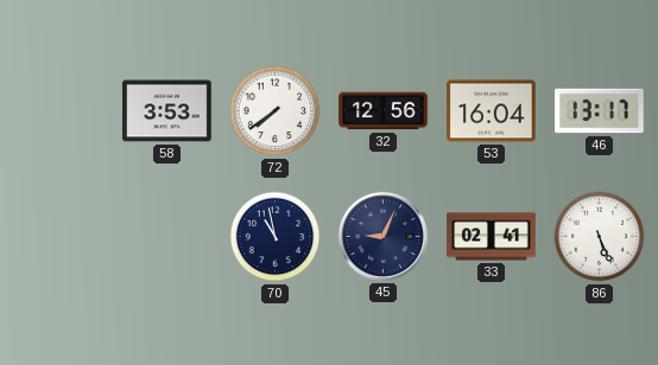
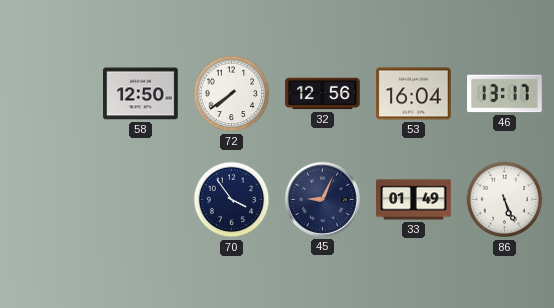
58: 3:53 -> 12:50 (141, 94)
70: 10:58 -> 3:54 (232, 200)
33: 02:41 -> 01:49 (414, 200)
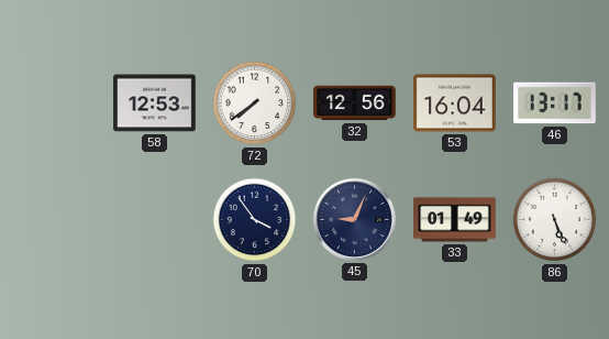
58: 12:50 -> 12:53 (155, 103)
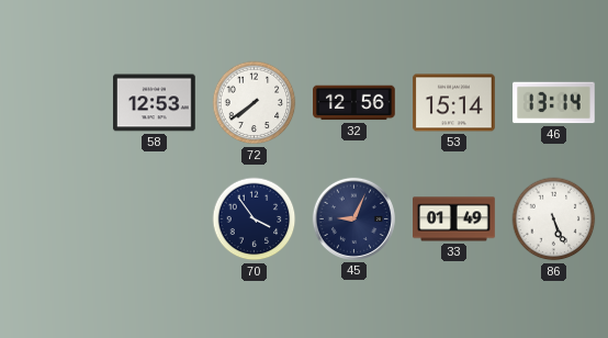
53: 16:04 -> 15:14 (454, 103)
46: 13:17 -> 13:14 (554, 103)
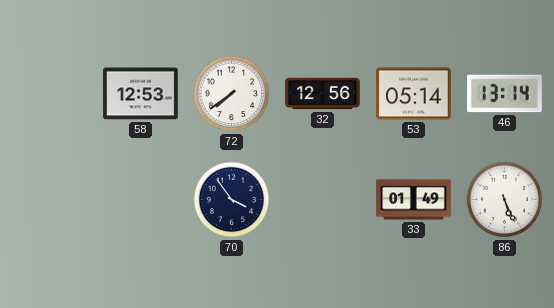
53: 15:14 -> 05:14 (414, 94)
45: 9:04 -> none (353, 218)
